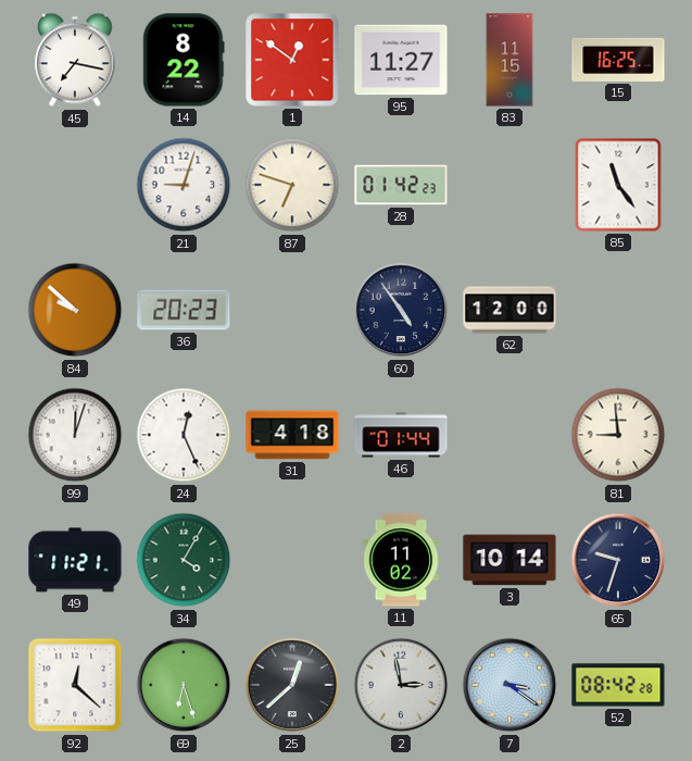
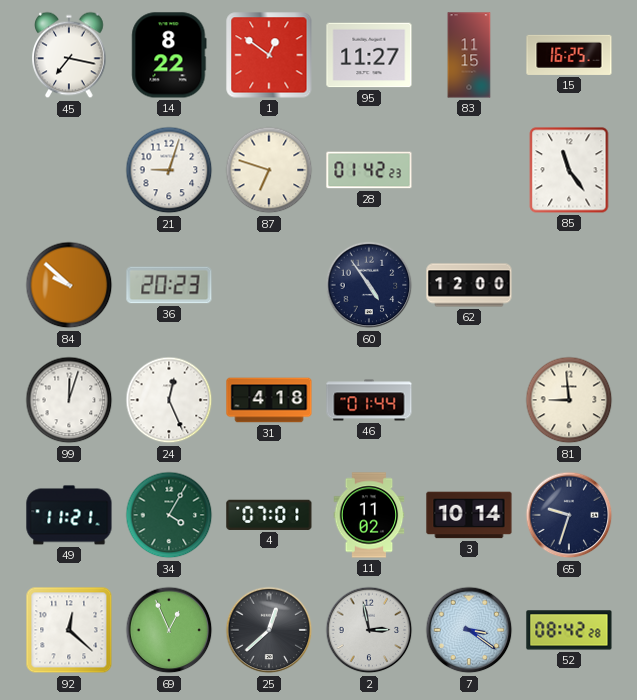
4: none -> 07:01 (269, 515)
69: 6:27 -> 12:56 (169, 630)
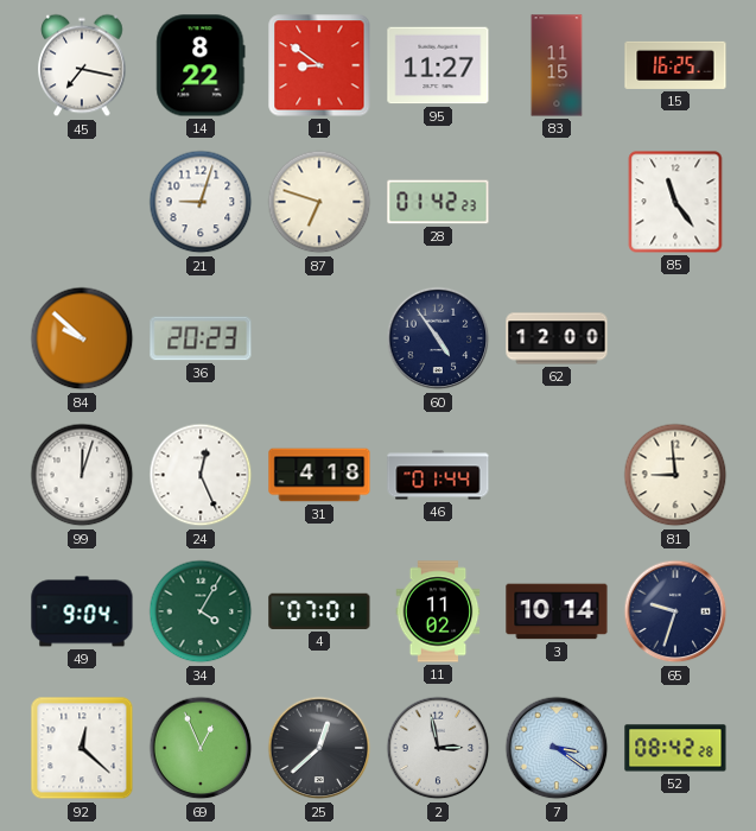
1: 12:51 -> 8:51 (319, 65)
49: 11:21 -> 9:04 (82, 611)
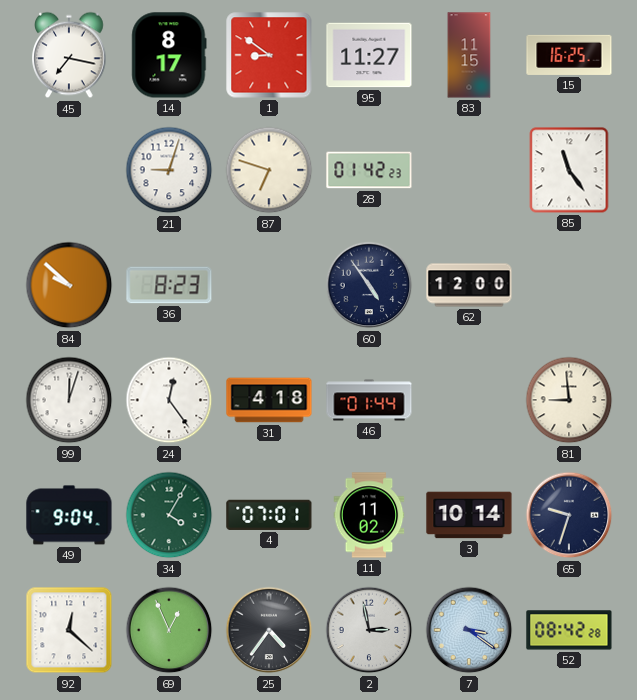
14: 8:22 -> 8:17 (169, 55)
36: 20:23 -> 8:23 (169, 285)
24: 12:26 -> 12:24 (169, 400)
25: 12:38 -> 4:36 (269, 630)
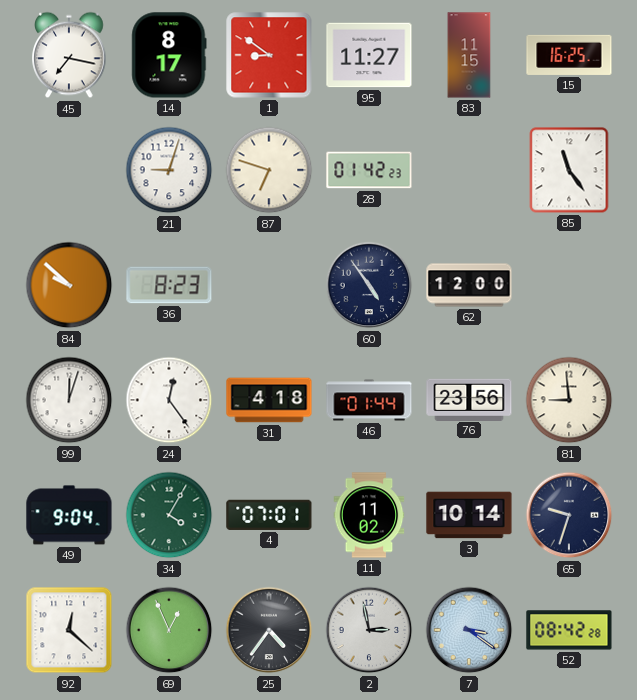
76: none -> 23:56 (469, 399)
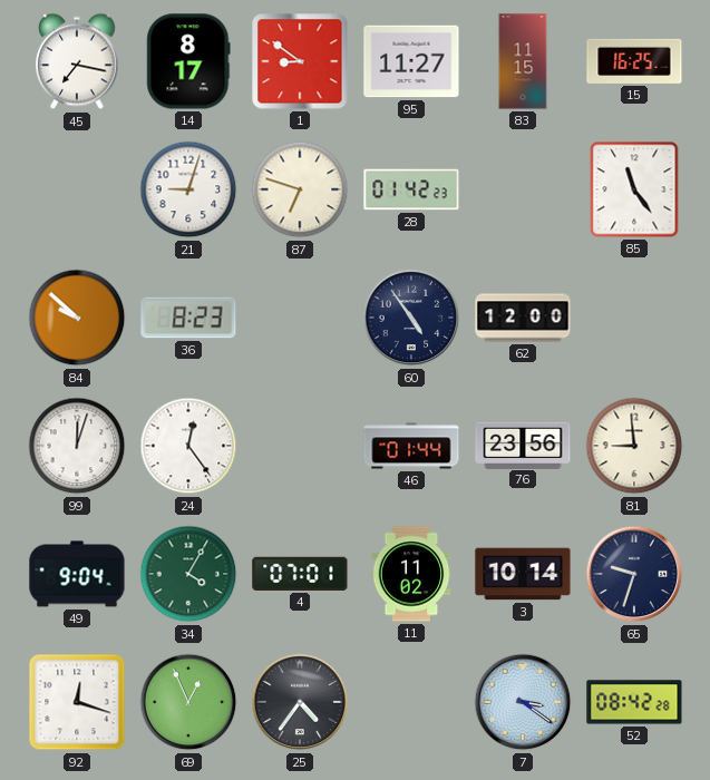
31: 4:18 -> none (269, 400)
92: 12:22 -> 12:18 (77, 702)
2: 2:58 -> none (369, 630)
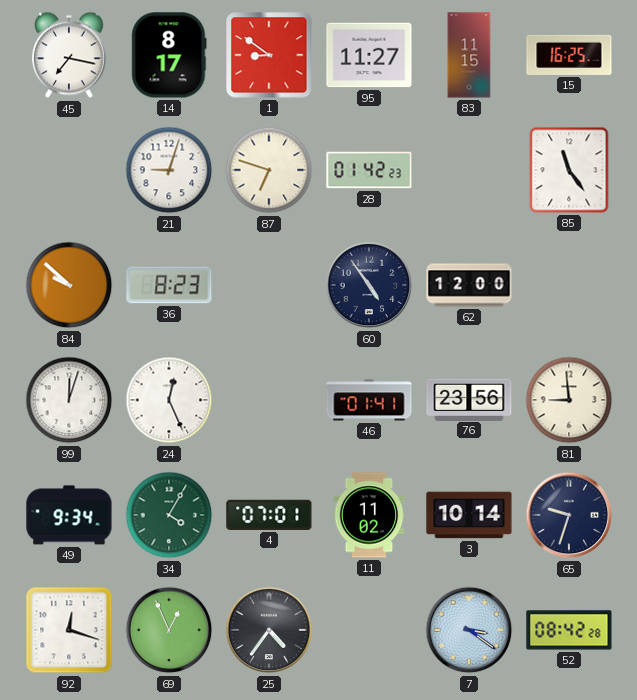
24: 12:24 -> 12:26 (169, 400)
46: 01:44 -> 01:41 (369, 400)
49: 9:04 -> 9:34 (69, 515)
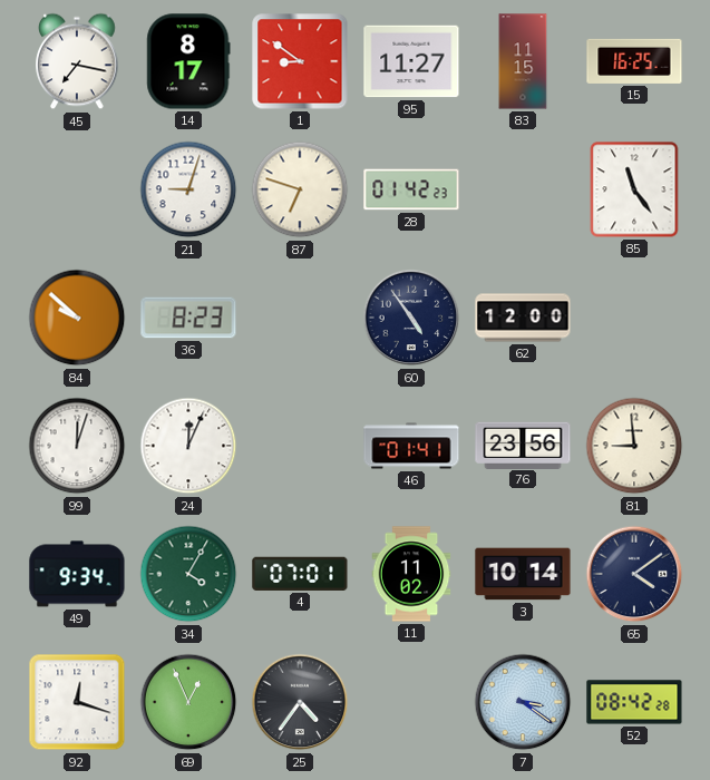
24: 12:26 -> 12:04 (188, 446)
65: 9:33 -> 4:09 (634, 574)
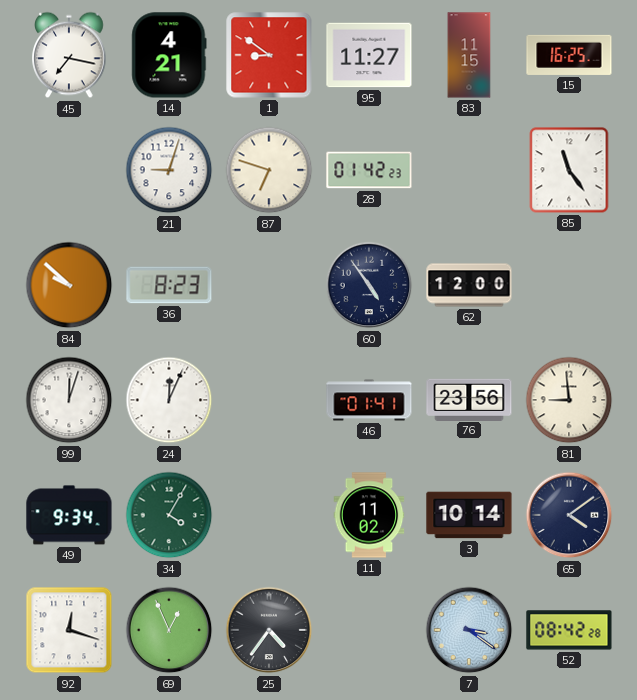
14: 8:17 -> 4:21 (169, 55)
4: 07:01 -> none (300, 574)
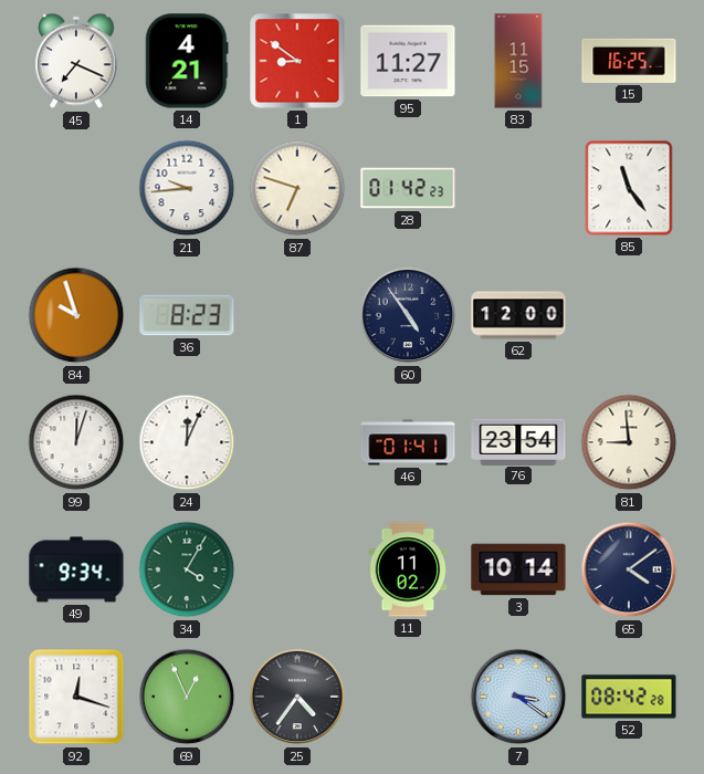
45: 7:17 -> 7:19 (76, 61)
21: 9:03 -> 9:44 (187, 188)
84: 9:52 -> 9:57 (76, 315)
76: 23:56 -> 23:54 (518, 441)
